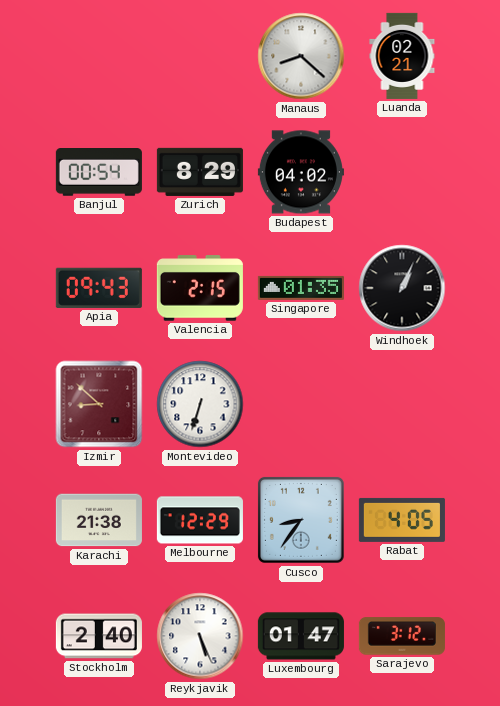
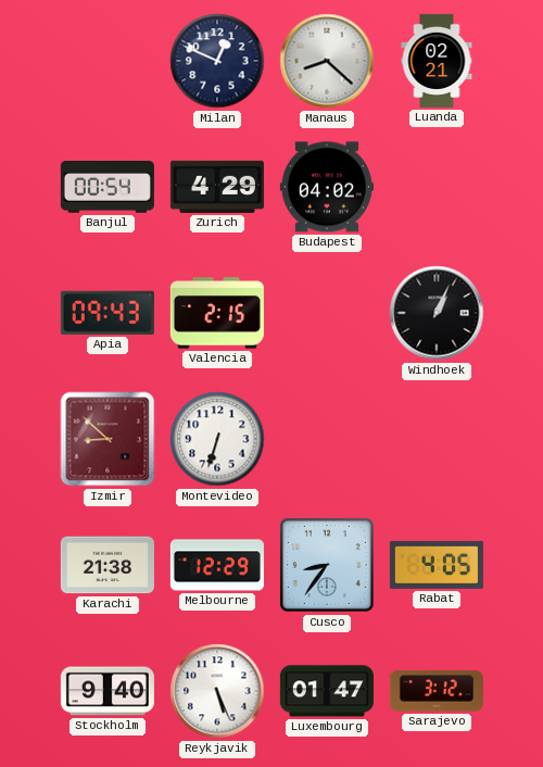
Milan: none -> 12:49 (217, 61)
Zurich: 8:29 -> 4:29 (217, 187)
Singapore: 01:35 -> none (301, 288)
Stockholm: 2:40 -> 9:40 (108, 691)
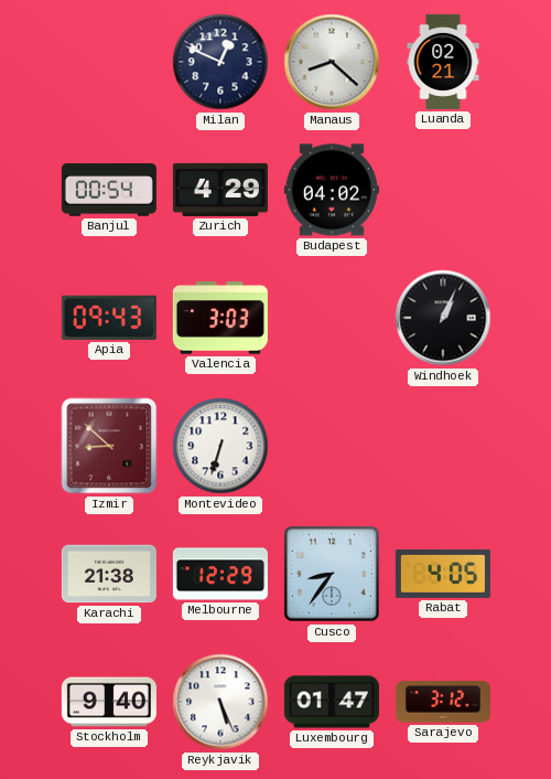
Valencia: 2:15 -> 3:03 (220, 318)
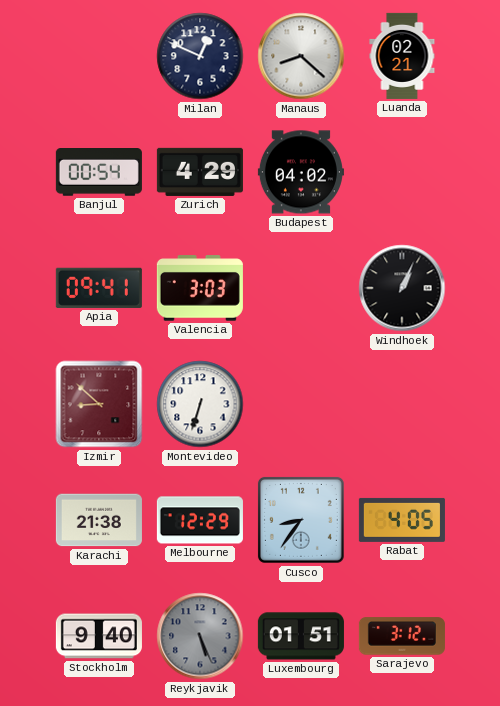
Apia: 09:43 -> 09:41 (99, 288)
Reykjavik dial: white -> grey (200, 636)
Luxembourg: 01:47 -> 01:51 (301, 636)
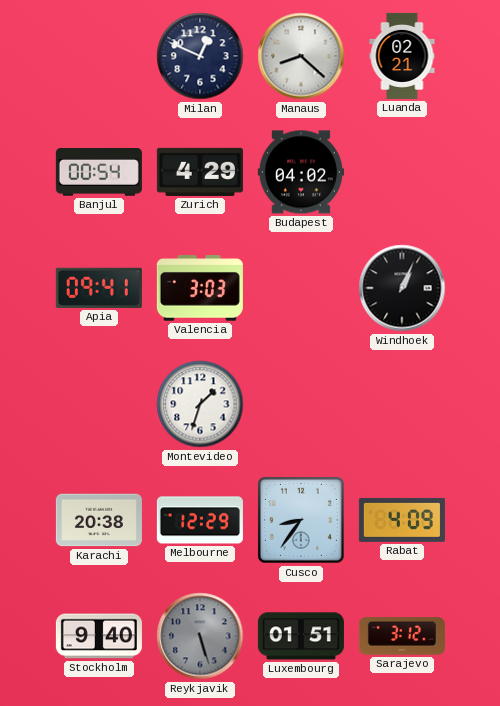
Izmir: 8:52 -> none (99, 404)
Montevideo: 6:33 -> 1:33 (200, 404)
Karachi: 21:38 -> 20:38 (99, 520)
Rabat: 4:05 -> 4:09 (402, 520)
Reykjavik: 5:26 -> 5:27 (200, 636)
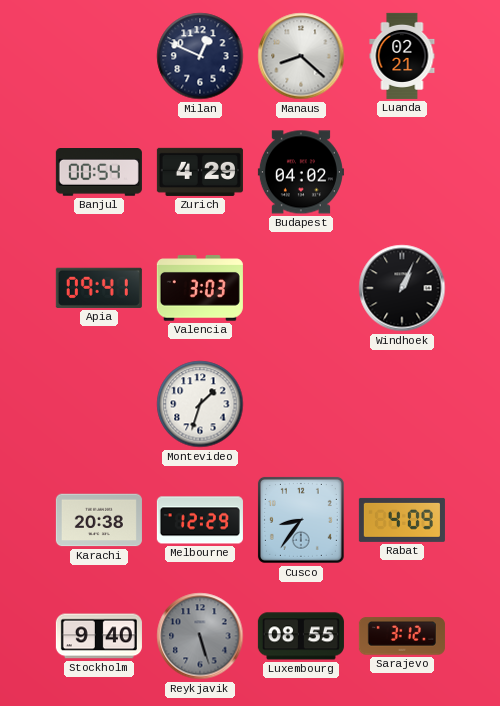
Luxembourg: 01:51 -> 08:55 (301, 636)
